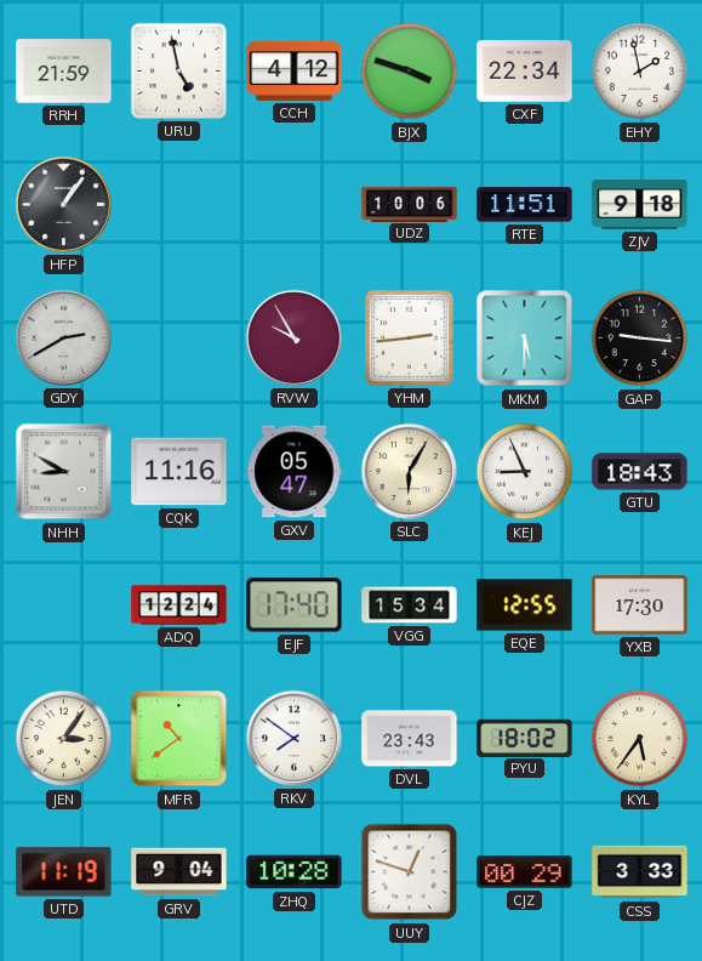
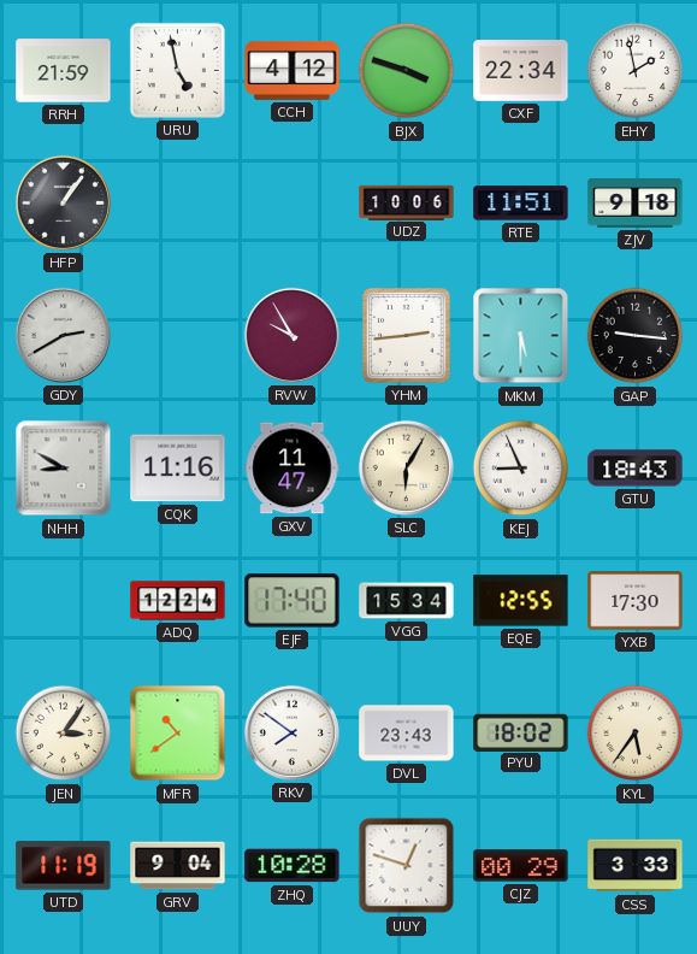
GXV: 05:47 -> 11:47 (293, 469)
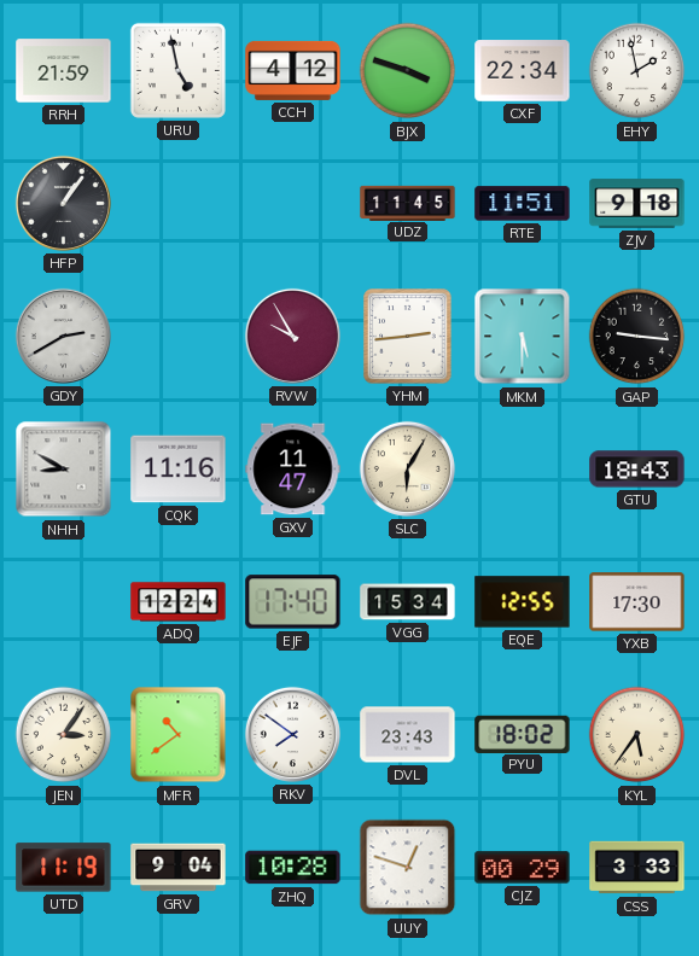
UDZ: 10:06 -> 11:45 (408, 203)
KEJ: 8:56 -> none (521, 469)
